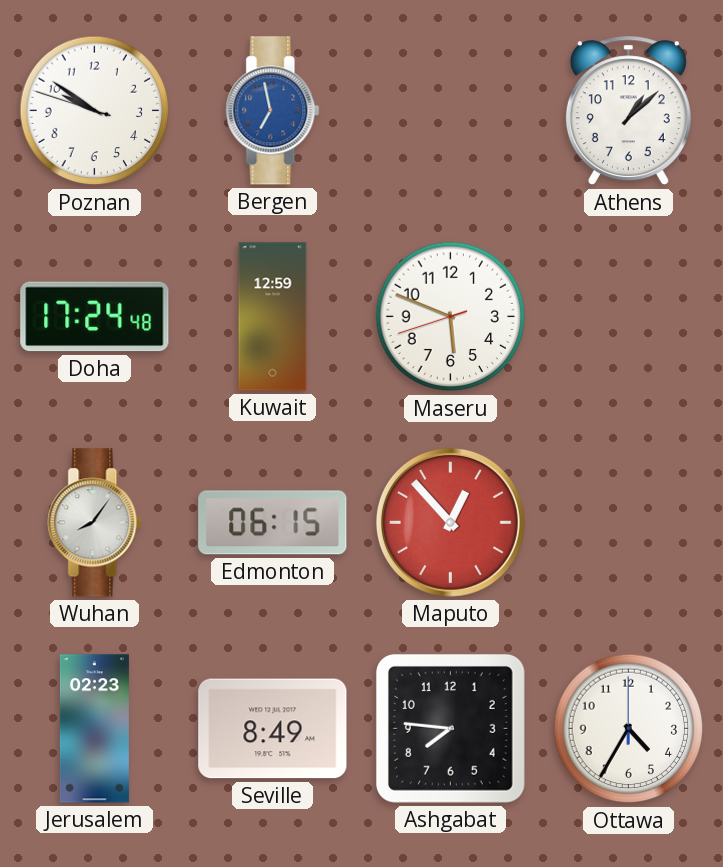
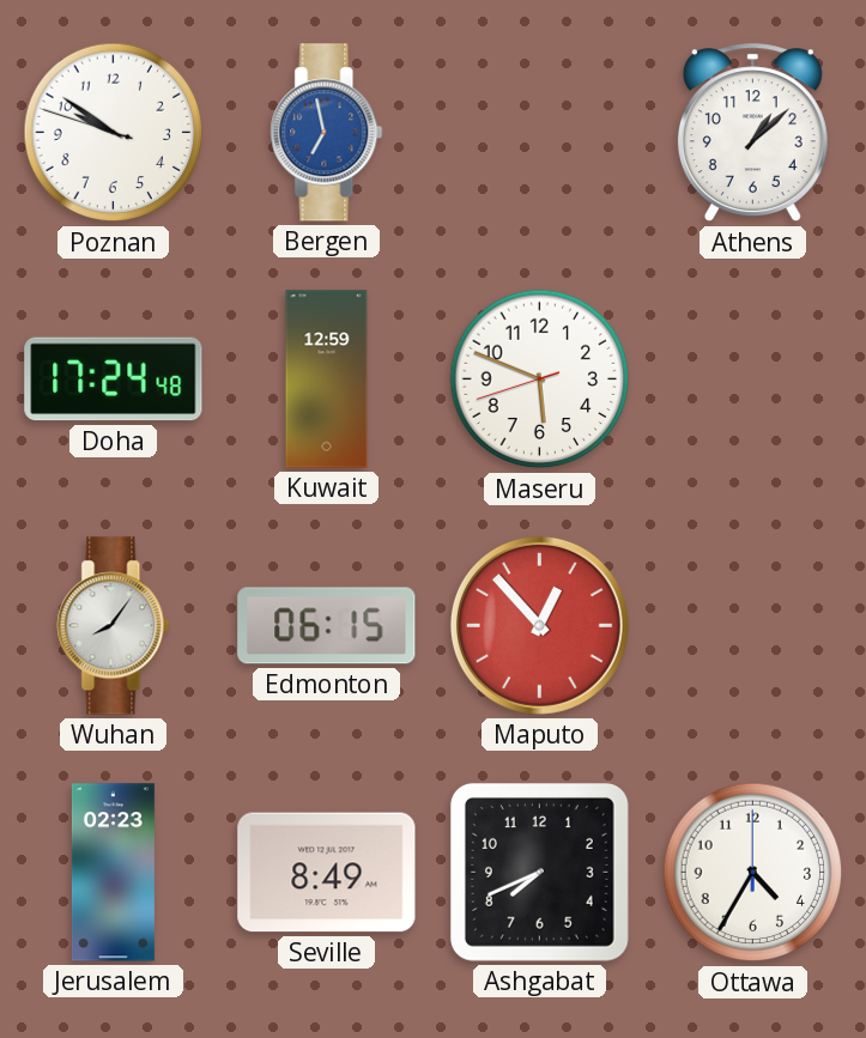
Ashgabat: 7:46 -> 7:41 (539, 872)
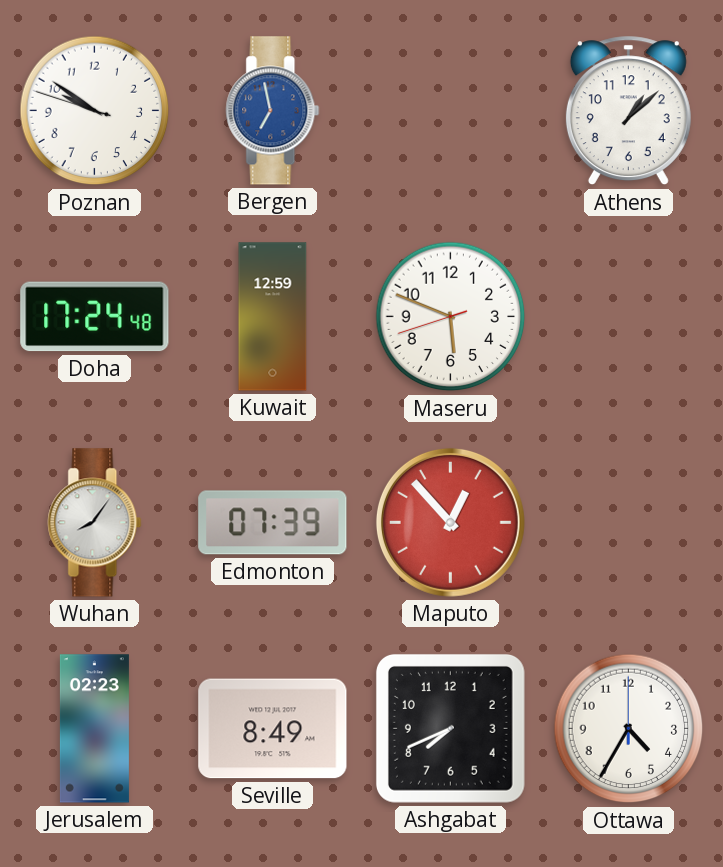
Edmonton: 06:15 -> 07:39 (273, 523)
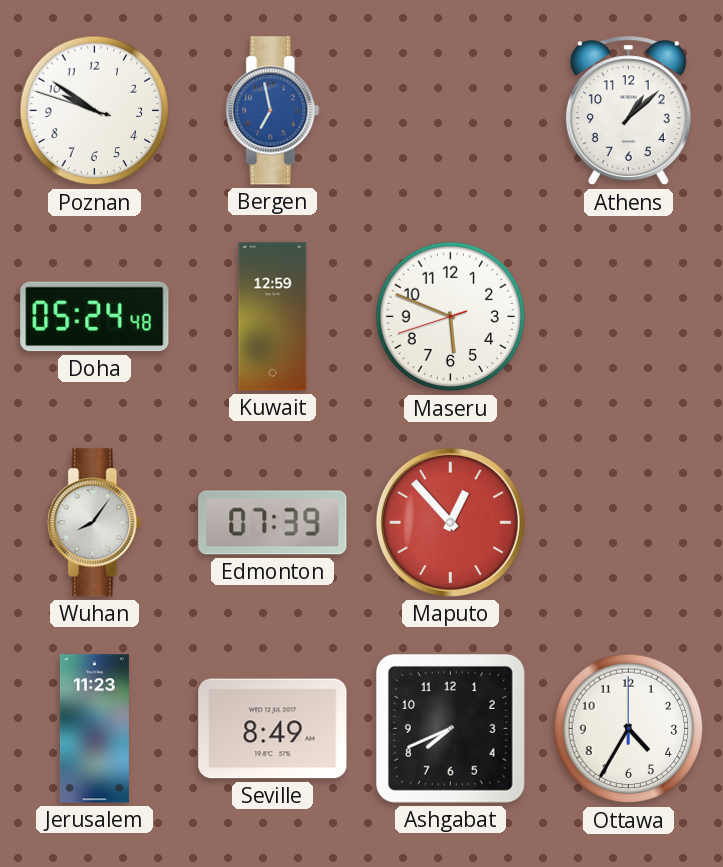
Doha: 17:24 -> 05:24 (95, 317)
Jerusalem: 02:23 -> 11:23 (94, 729)
